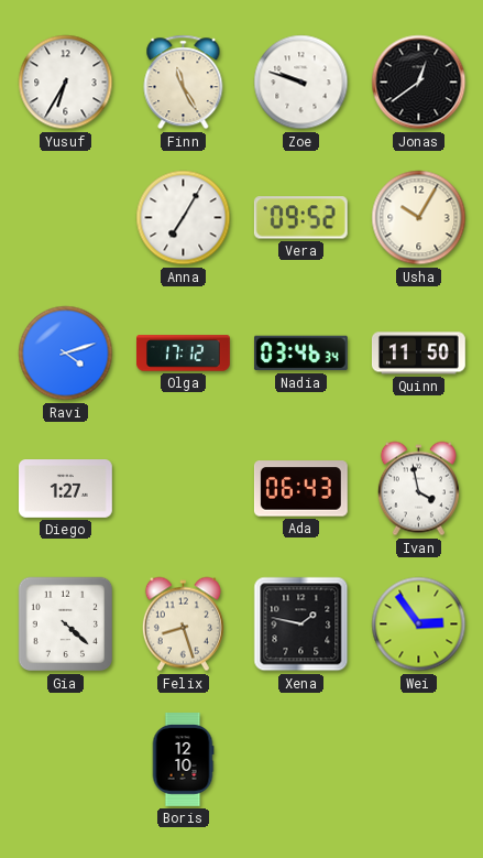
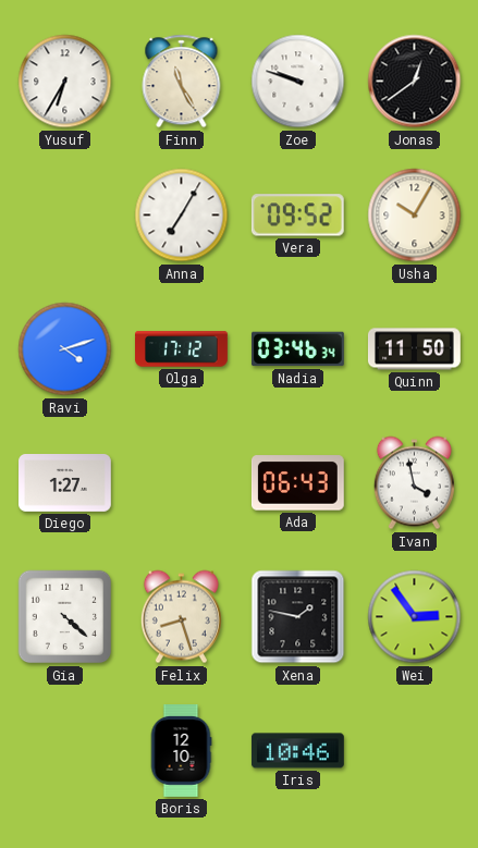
Iris: none -> 10:46 (297, 751)
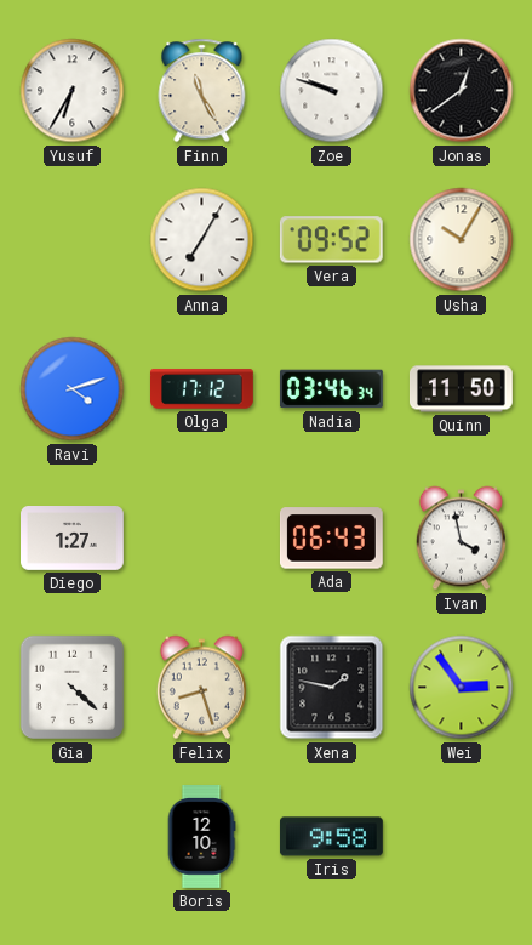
Iris: 10:46 -> 9:58 (331, 837)
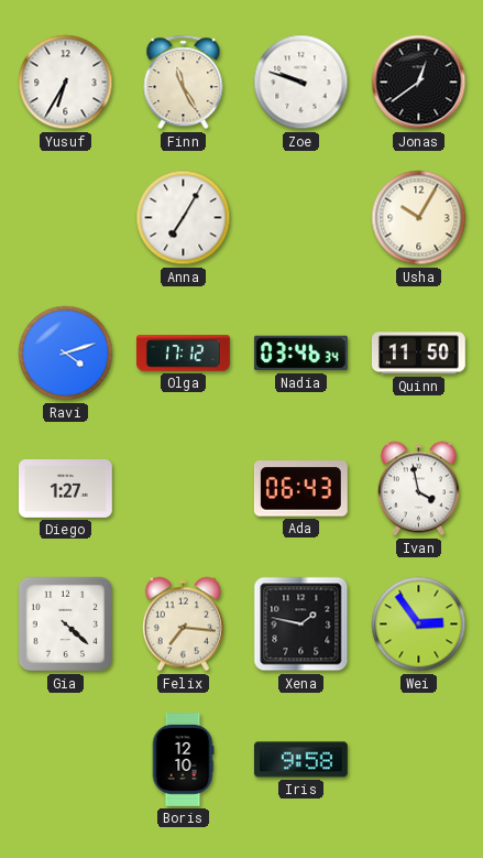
Vera: 09:52 -> none (331, 240)
Felix: 8:27 -> 7:16 (183, 625)
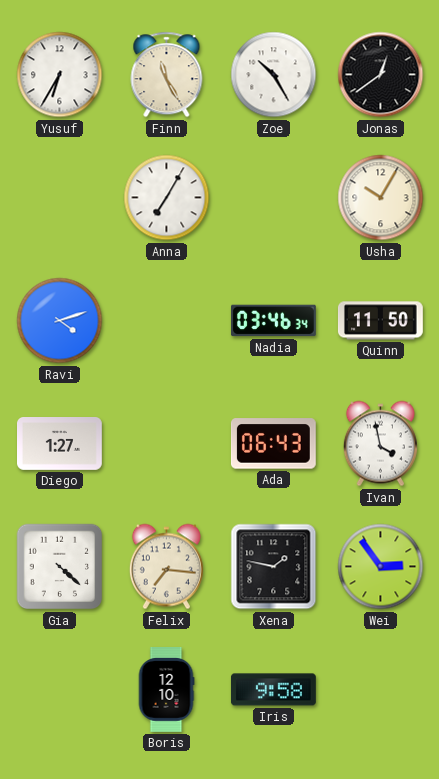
Zoe: 9:48 -> 10:25 (274, 75)
Olga: 17:12 -> none (184, 354)
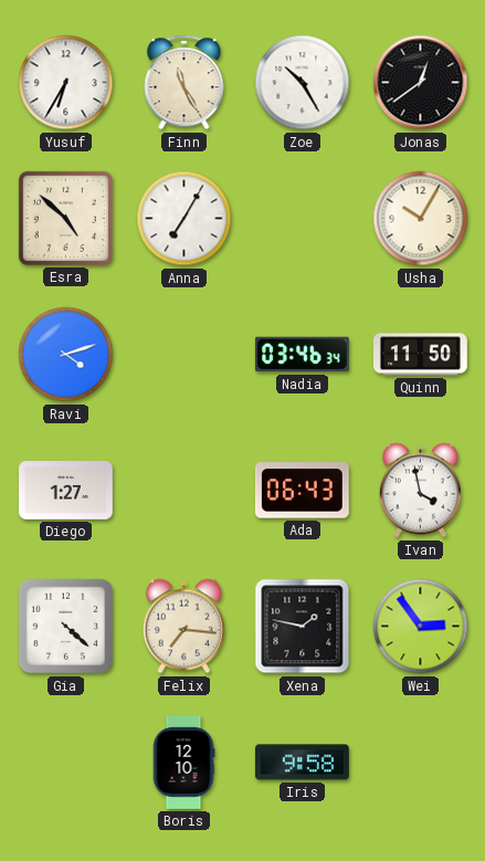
Esra: none -> 4:52 (65, 218)
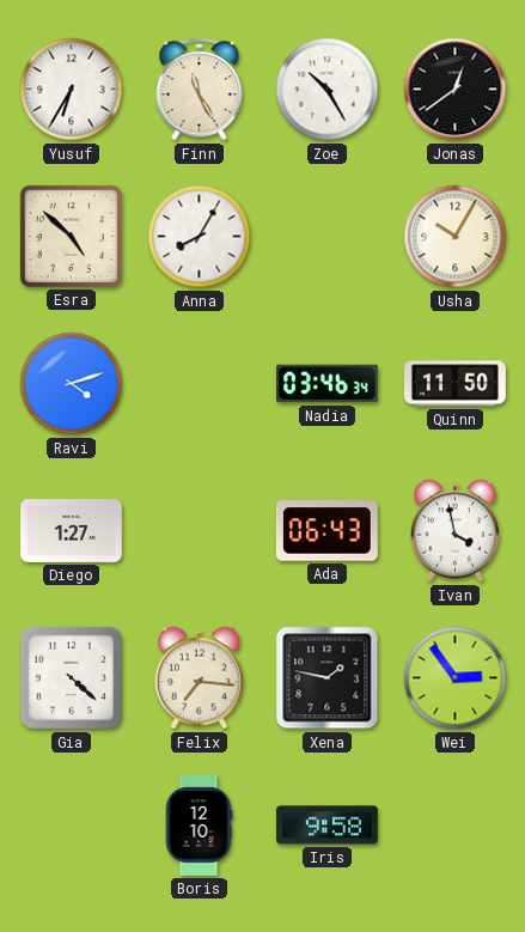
Anna: 7:05 -> 8:05 (200, 237)
